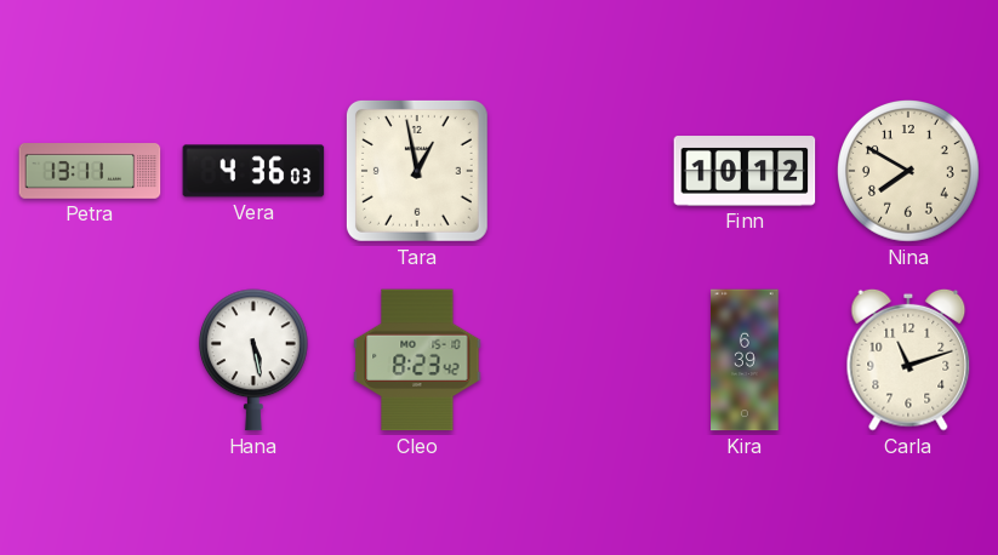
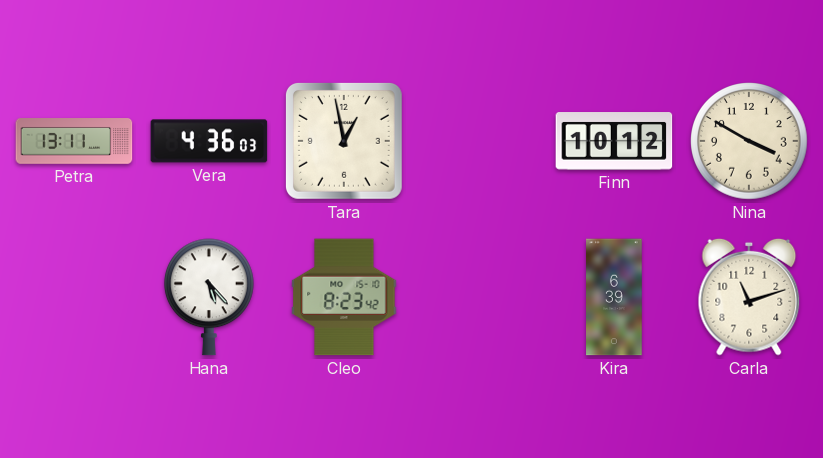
Nina: 7:50 -> 3:50 (750, 142)
Hana: 5:28 -> 5:23 (209, 297)
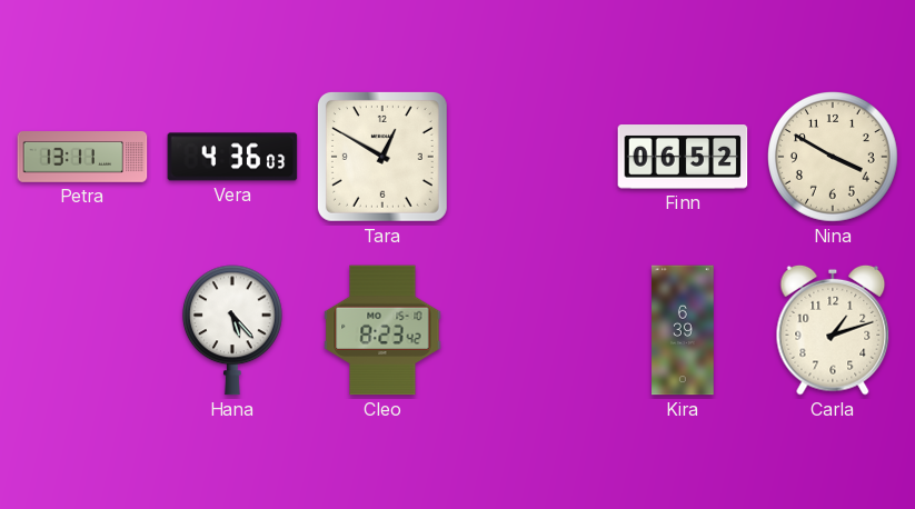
Tara: 12:58 -> 12:50 (382, 157)
Finn: 10:12 -> 06:52 (683, 157)
Carla: 11:12 -> 1:12 (833, 330)
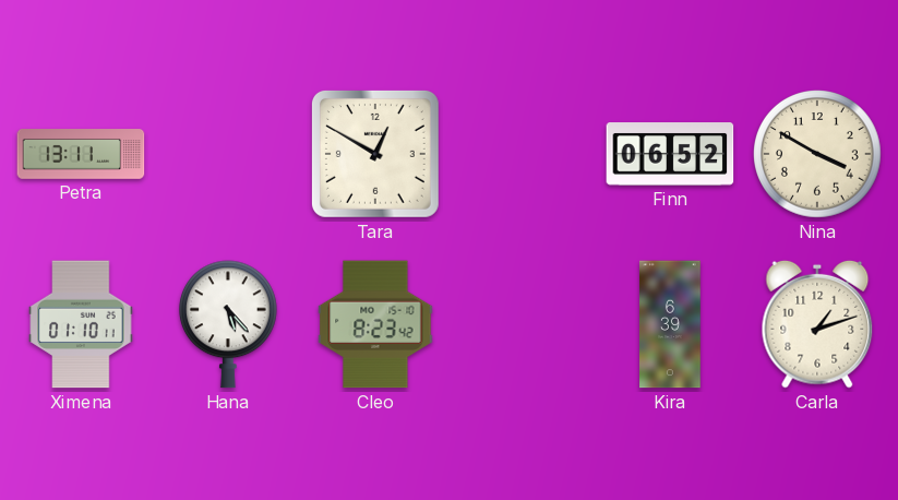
Vera: 4:36 -> none (232, 157)
Ximena: none -> 01:10 (81, 324)
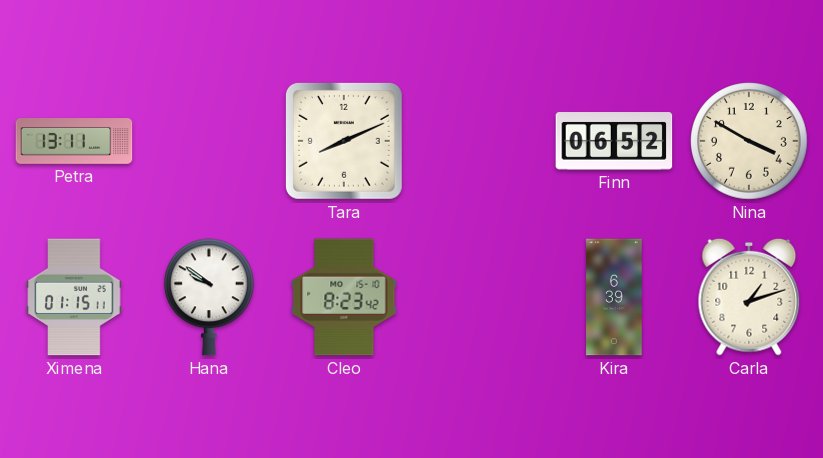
Tara: 12:50 -> 8:11 (344, 141)
Ximena: 01:10 -> 01:15 (74, 297)
Hana: 5:23 -> 9:51 (209, 297)
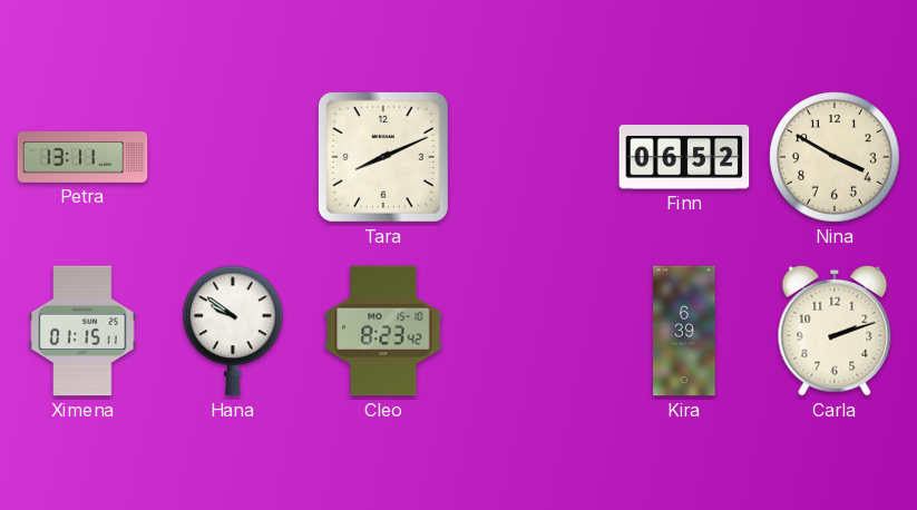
Carla: 1:12 -> 2:12 (835, 331)
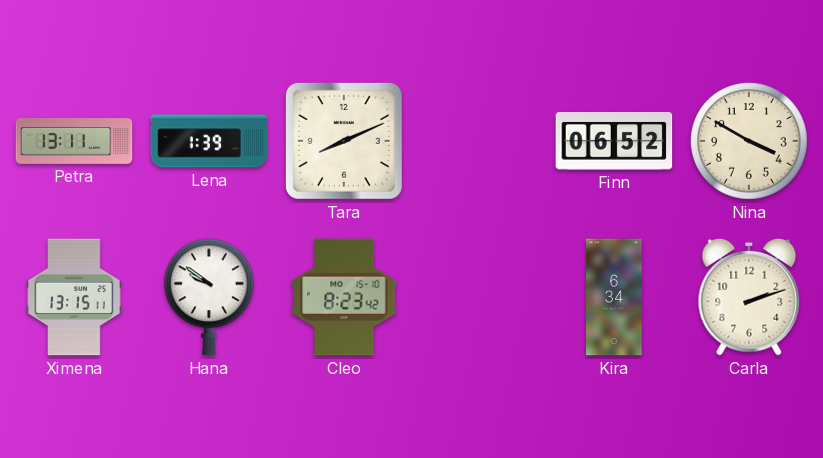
Lena: none -> 1:39 (209, 141)
Ximena: 01:15 -> 13:15 (74, 297)
Kira: 6:39 -> 6:34 (614, 297)
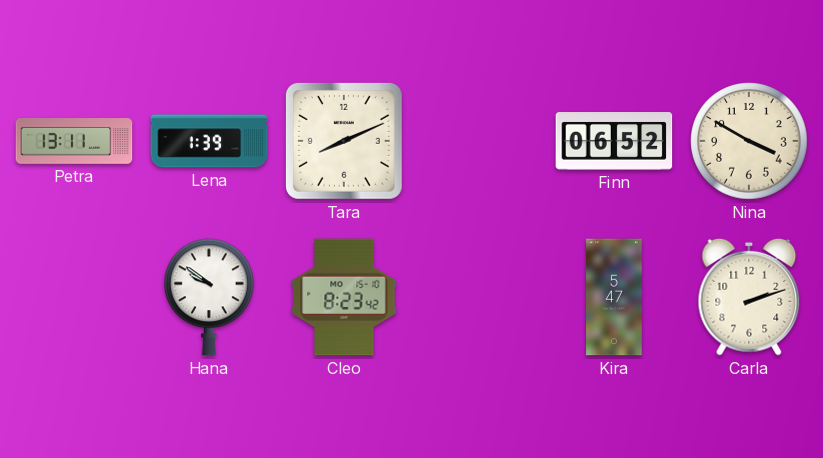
Ximena: 13:15 -> none (74, 297)
Kira: 6:34 -> 5:47 (614, 297)
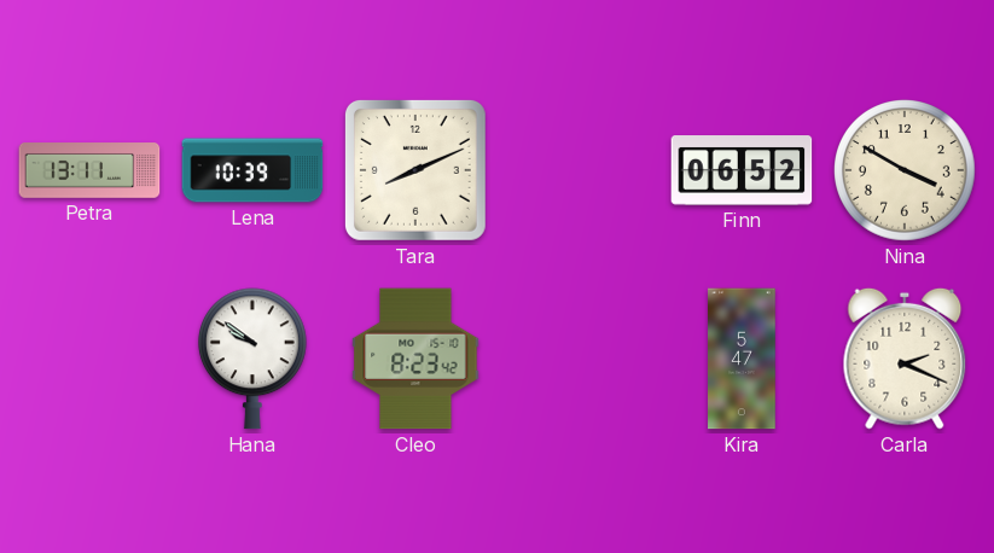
Lena: 1:39 -> 10:39 (252, 170)
Carla: 2:12 -> 2:19 (905, 359)
